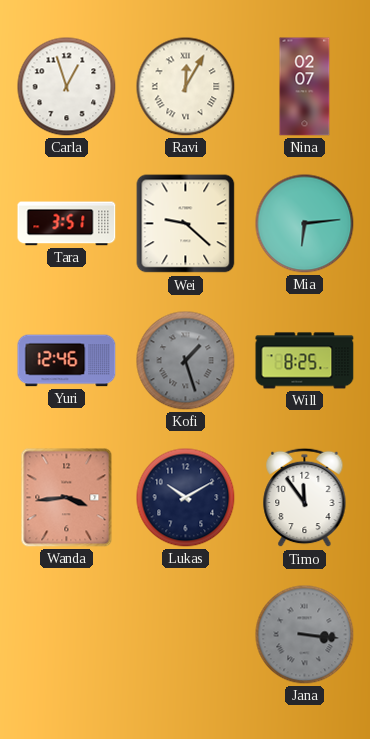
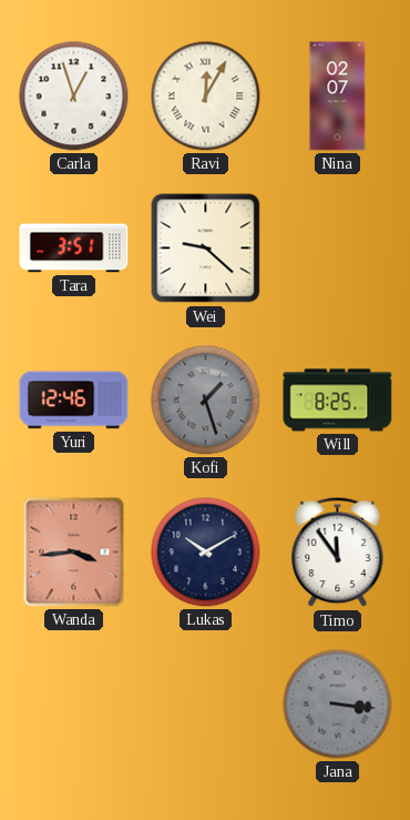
Mia: 6:14 -> none (305, 224)
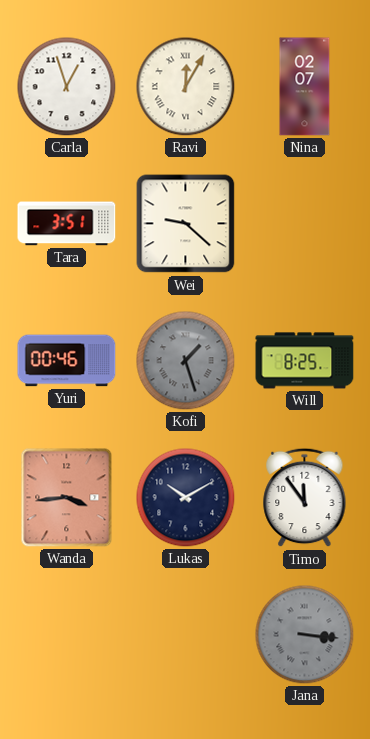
Yuri: 12:46 -> 00:46 (67, 361)
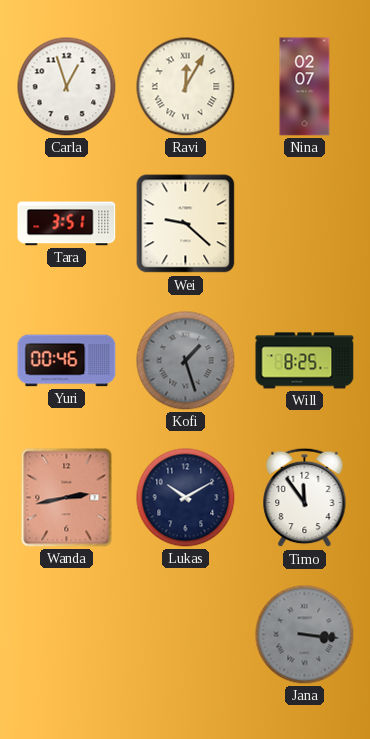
Wanda: 3:44 -> 2:43 (67, 498)
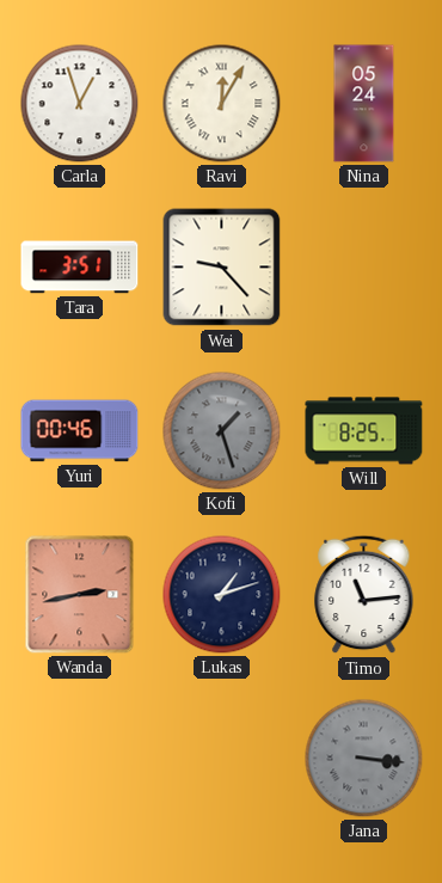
Nina: 02:07 -> 05:24 (364, 104)
Wei: 9:22 -> 9:23 (222, 268)
Lukas: 10:10 -> 1:12 (222, 595)
Timo: 11:54 -> 11:14 (364, 595)
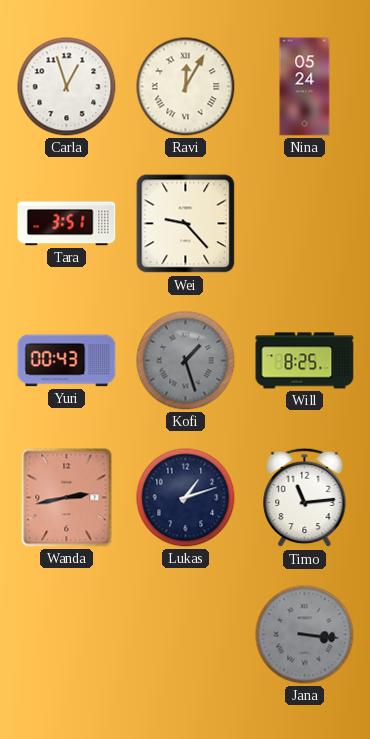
Yuri: 00:46 -> 00:43 (67, 361)
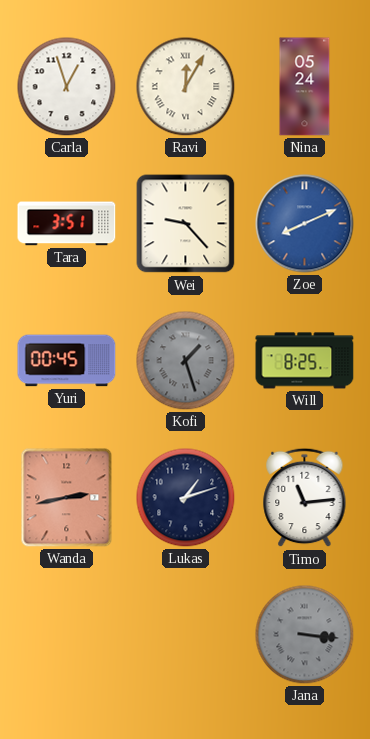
Zoe: none -> 8:11 (305, 224)
Yuri: 00:43 -> 00:45 (67, 361)
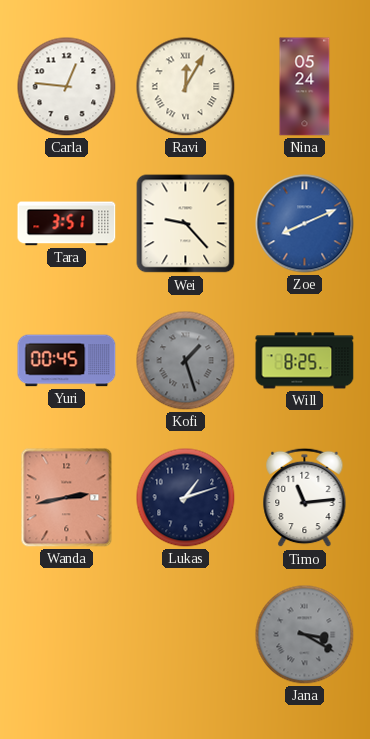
Carla: 12:57 -> 12:46 (67, 87)
Jana: 3:16 -> 3:20 (305, 635)
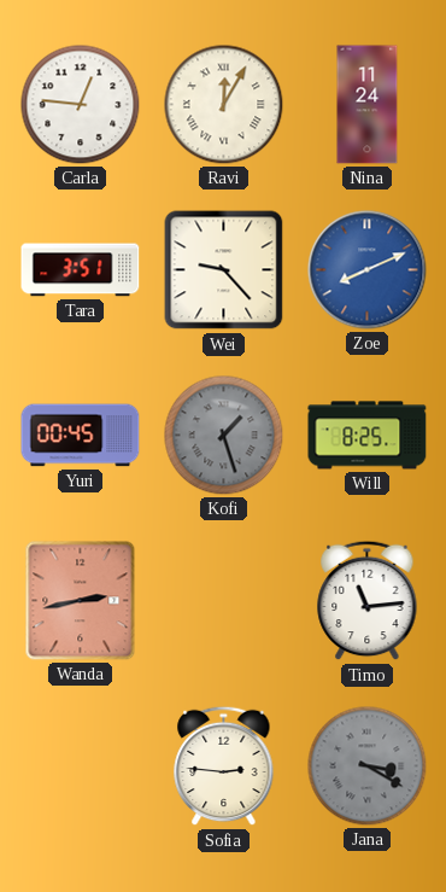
Nina: 05:24 -> 11:24 (368, 105)
Lukas: 1:12 -> none (186, 498)
Sofia: none -> 2:46 (224, 766)
